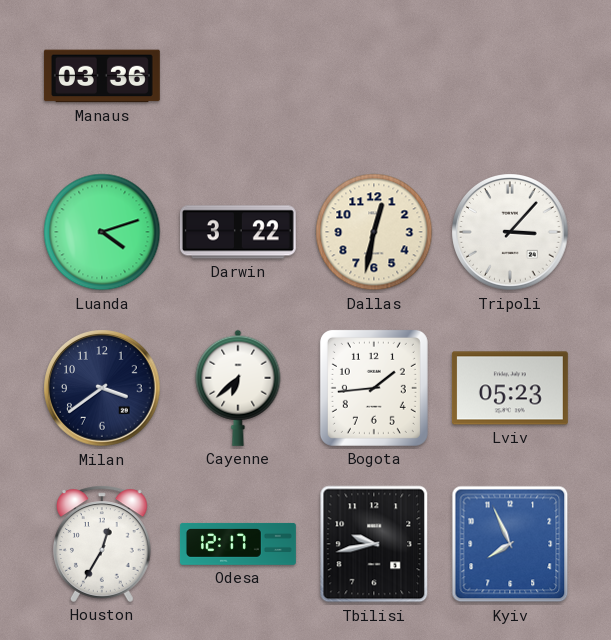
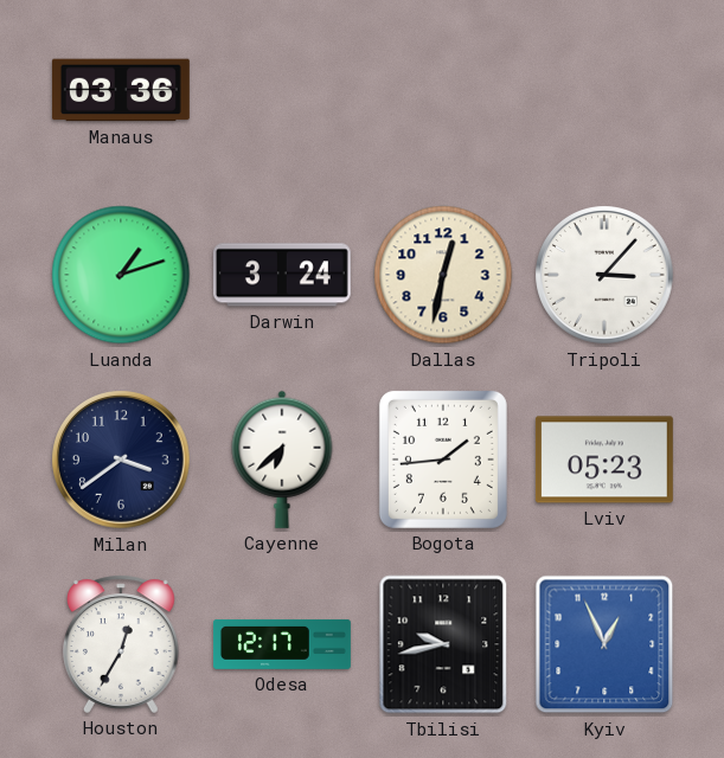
Luanda: 4:12 -> 1:12 (121, 275)
Darwin: 3:22 -> 3:24 (282, 275)
Kyiv: 7:56 -> 12:56 (604, 644)
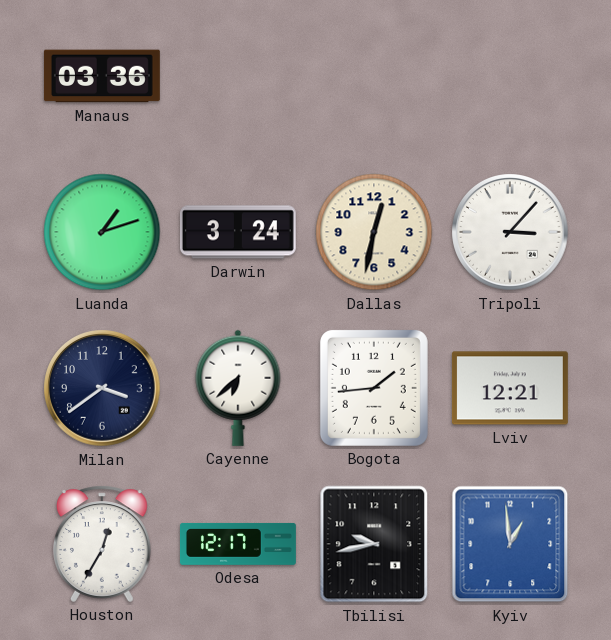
Lviv: 05:23 -> 12:21 (510, 388)
Kyiv: 12:56 -> 12:59 (510, 544)
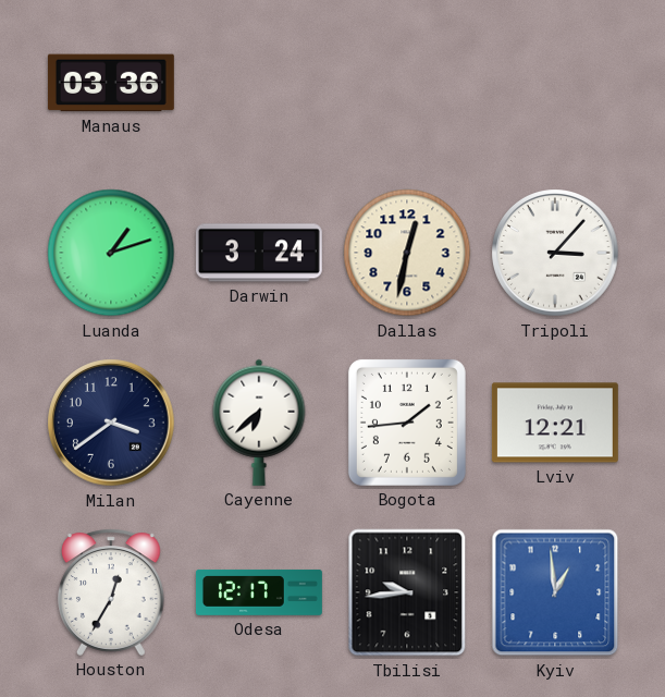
Tbilisi: 9:43 -> 9:44 (407, 592)
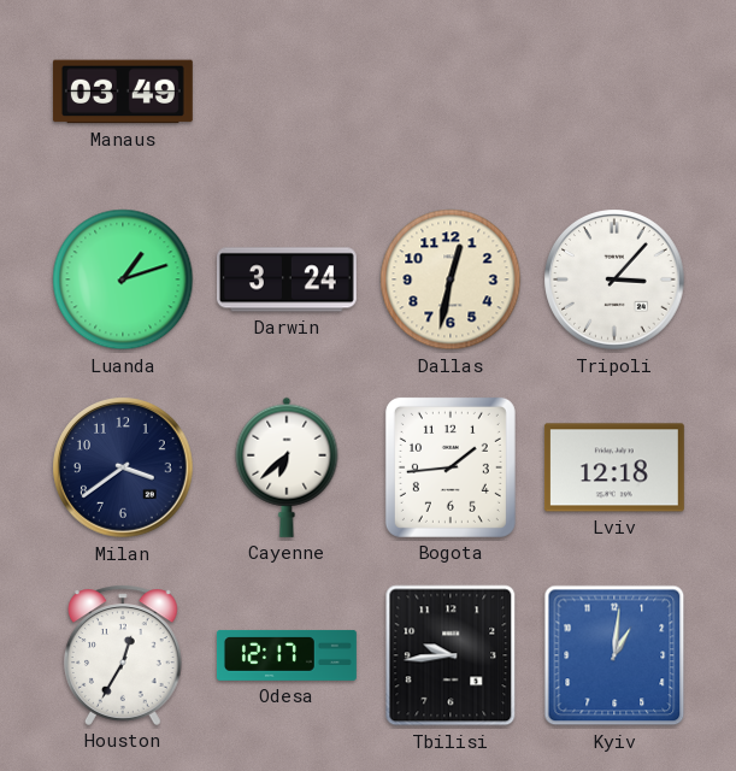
Manaus: 03:36 -> 03:49 (123, 92)
Lviv: 12:21 -> 12:18 (614, 467)
Kyiv: 12:59 -> 1:01 (614, 655)
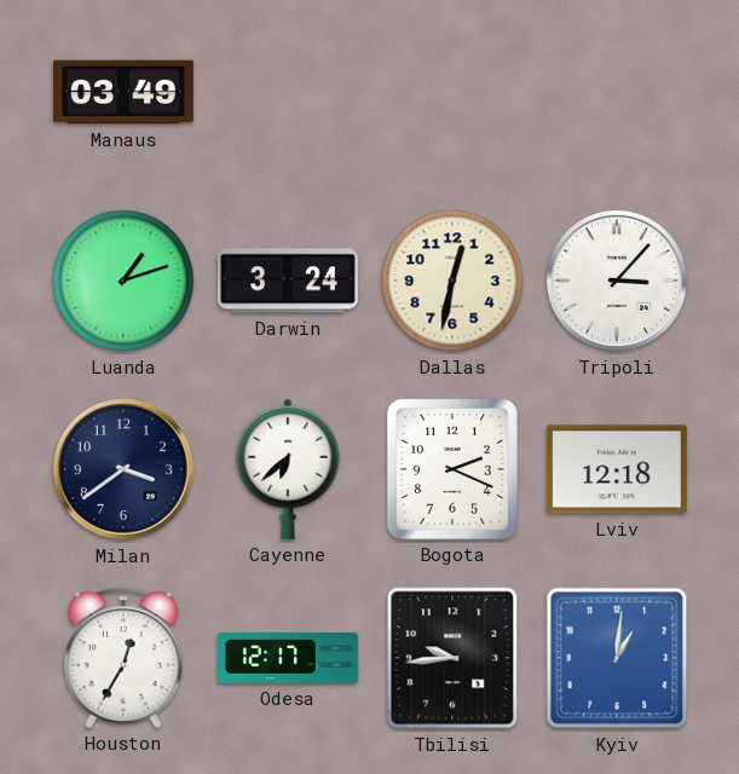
Bogota: 1:44 -> 2:19 (452, 469)
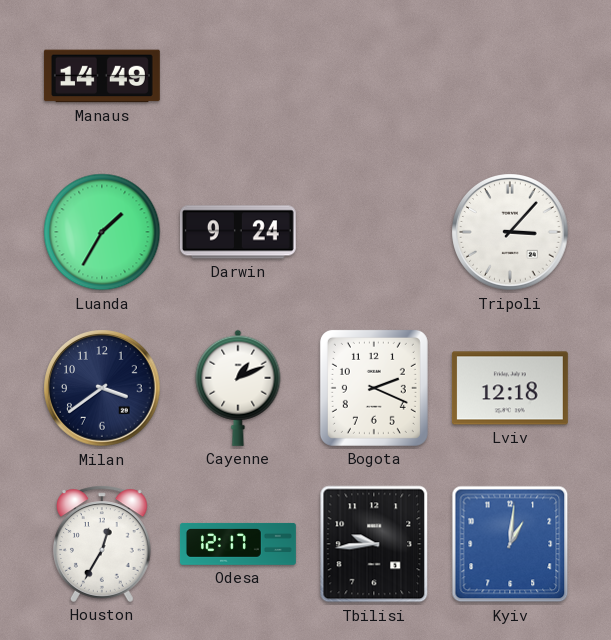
Manaus: 03:49 -> 14:49 (102, 76)
Luanda: 1:12 -> 1:35 (102, 232)
Darwin: 3:24 -> 9:24 (238, 232)
Dallas: 12:32 -> none (452, 281)
Cayenne: 6:38 -> 1:11 (238, 388)
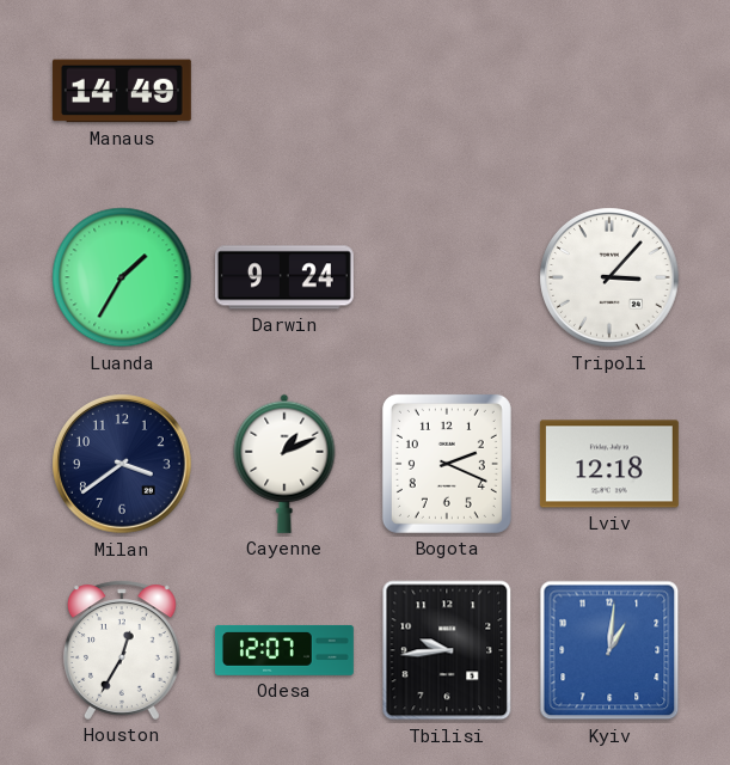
Odesa: 12:17 -> 12:07 (284, 650)
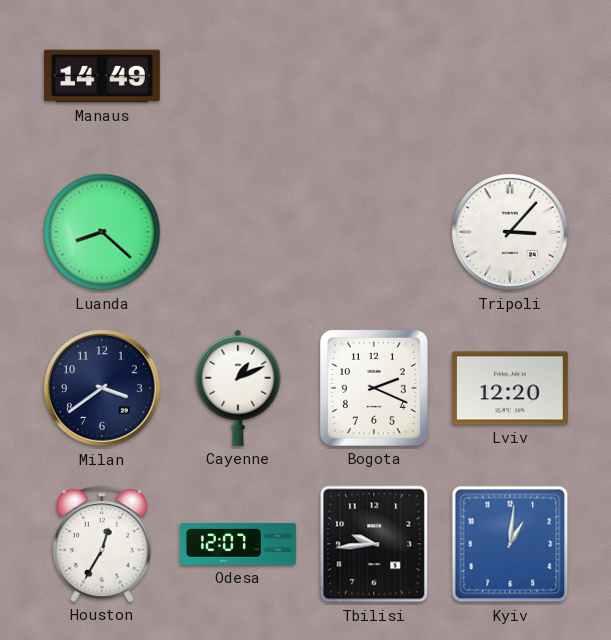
Luanda: 1:35 -> 8:22 (102, 232)
Darwin: 9:24 -> none (284, 277)
Lviv: 12:18 -> 12:20 (510, 388)
